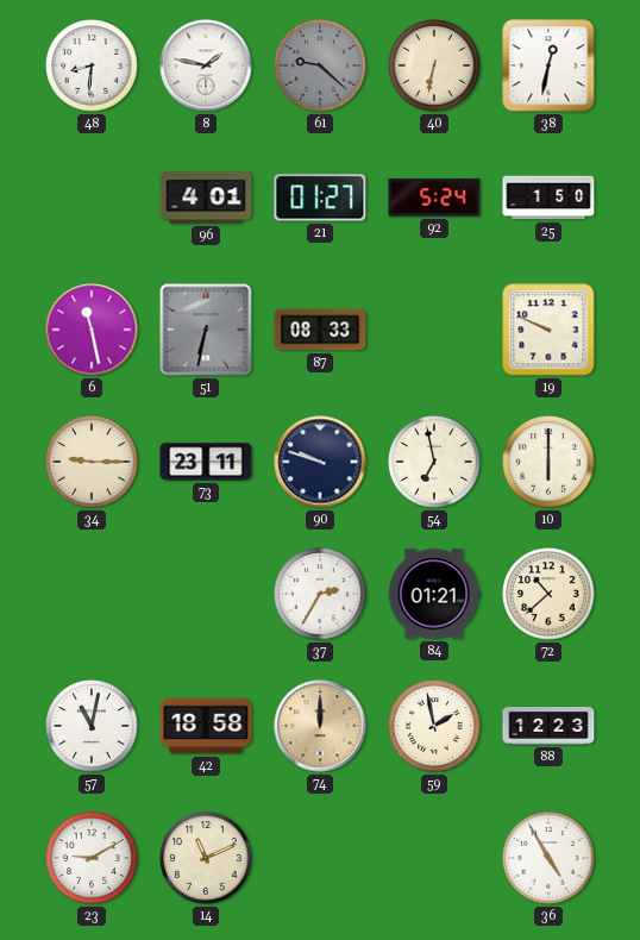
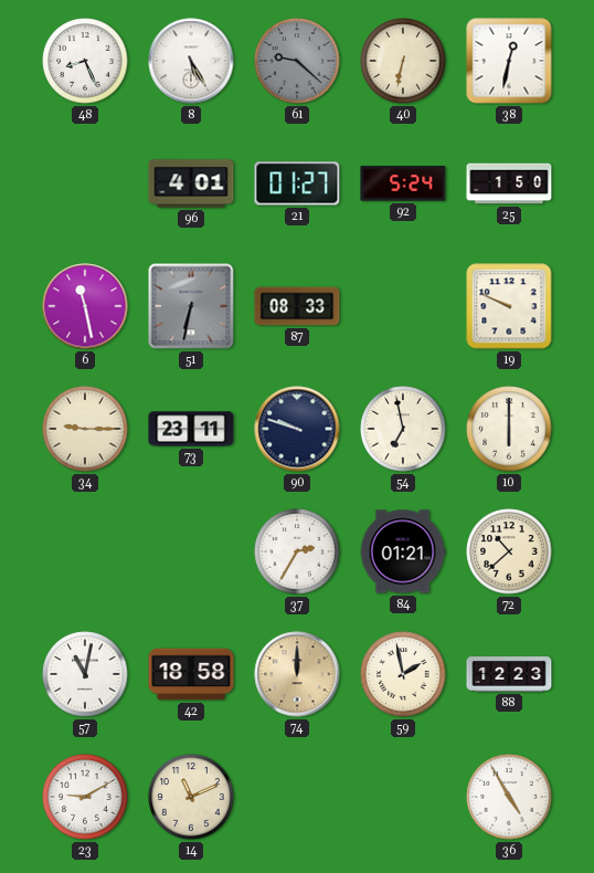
48: 8:31 -> 8:26 (85, 61)
8: 1:47 -> 5:25 (191, 61)
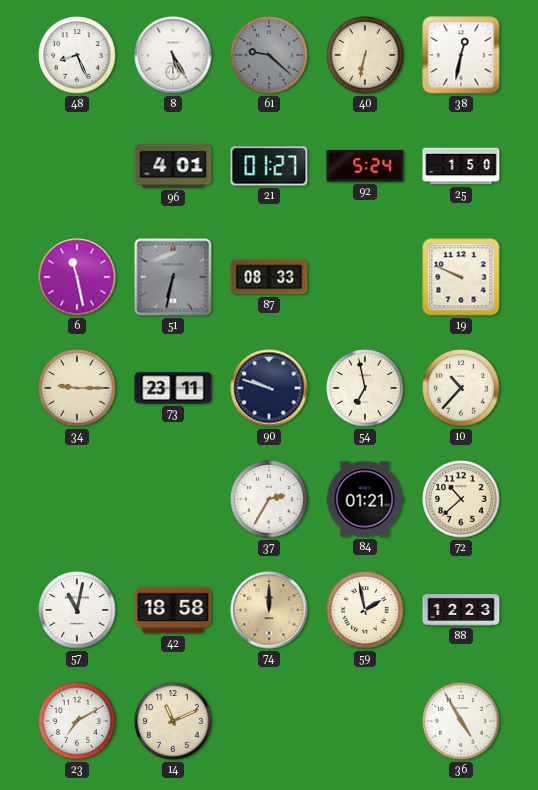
10: 6:00 -> 10:37 (461, 388)
23: 9:10 -> 7:10 (77, 721)
